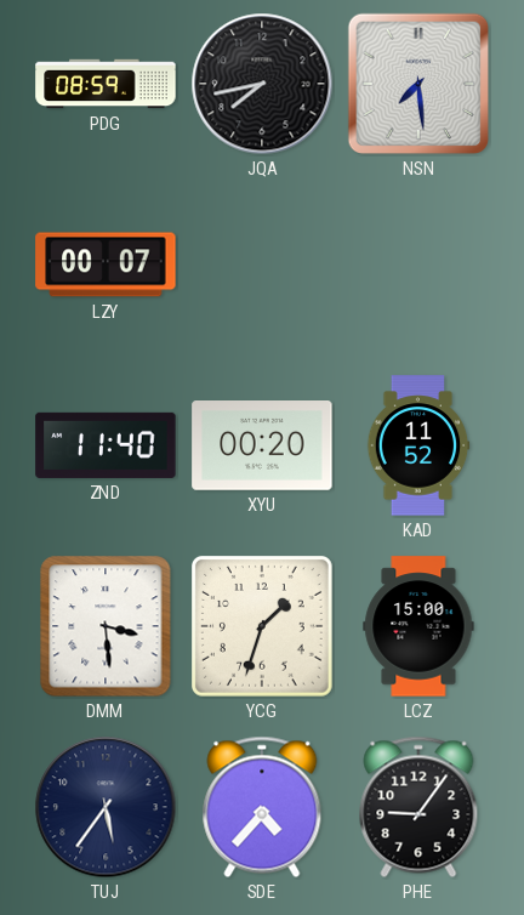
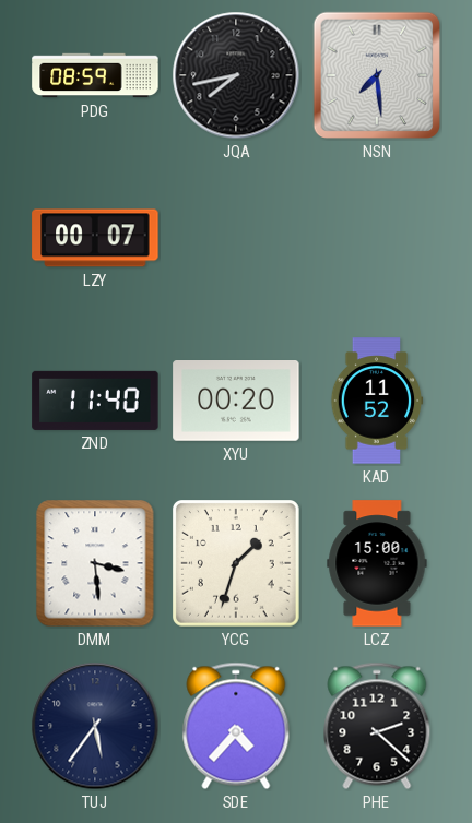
PHE: 9:06 -> 2:22 (377, 726)
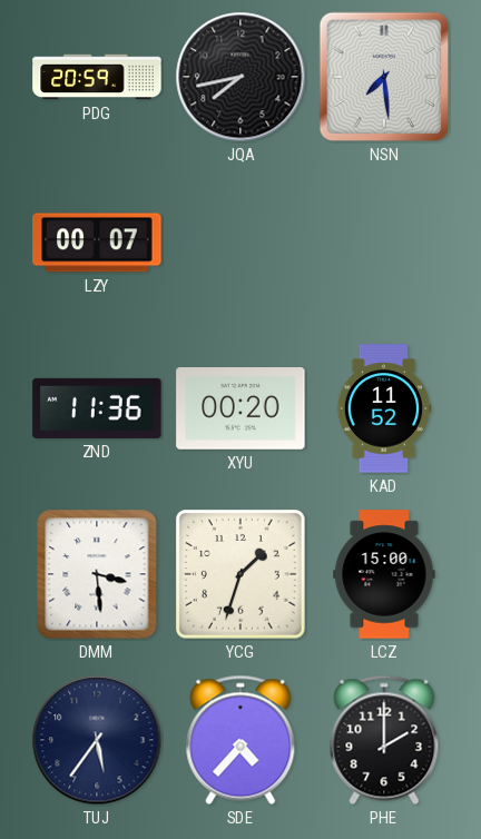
PDG: 08:59 -> 20:59 (97, 77)
ZND: 11:40 -> 11:36 (97, 408)
PHE: 2:22 -> 2:00 (384, 740)
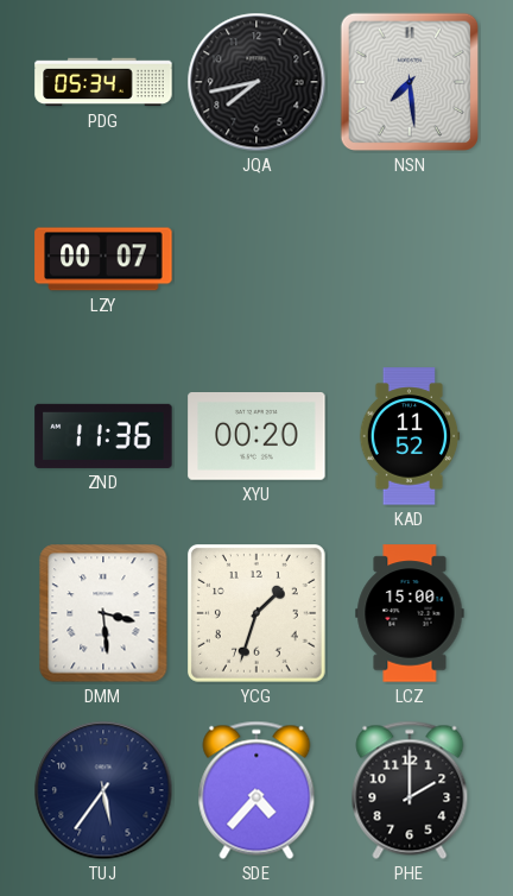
PDG: 20:59 -> 05:34 (103, 82)
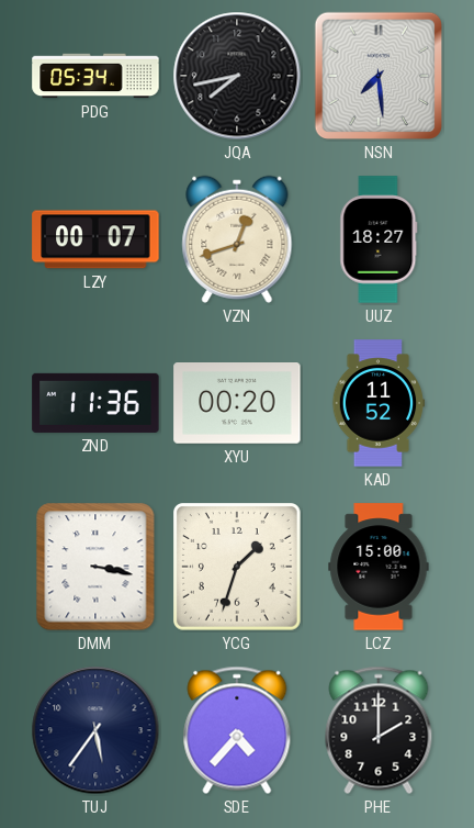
VZN: none -> 12:42 (237, 239)
UUZ: none -> 18:27 (379, 239)
DMM: 3:29 -> 3:17 (95, 567)
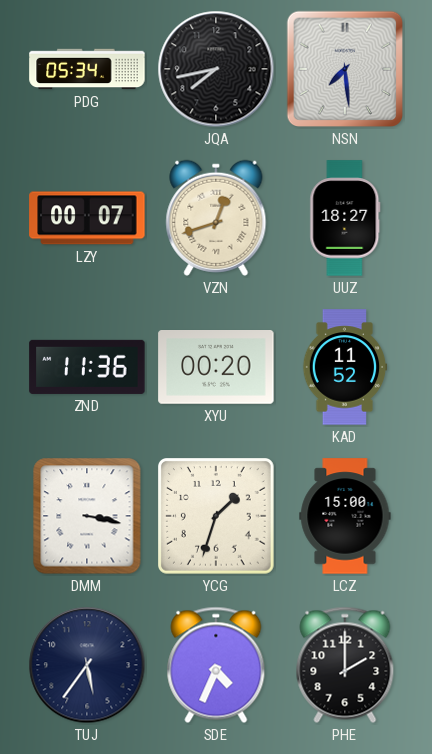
SDE: 4:37 -> 4:34 (216, 665)
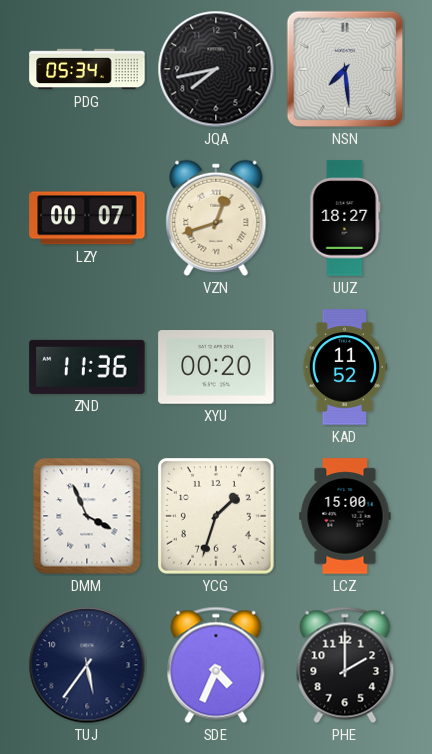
DMM: 3:17 -> 3:56 (87, 516)
